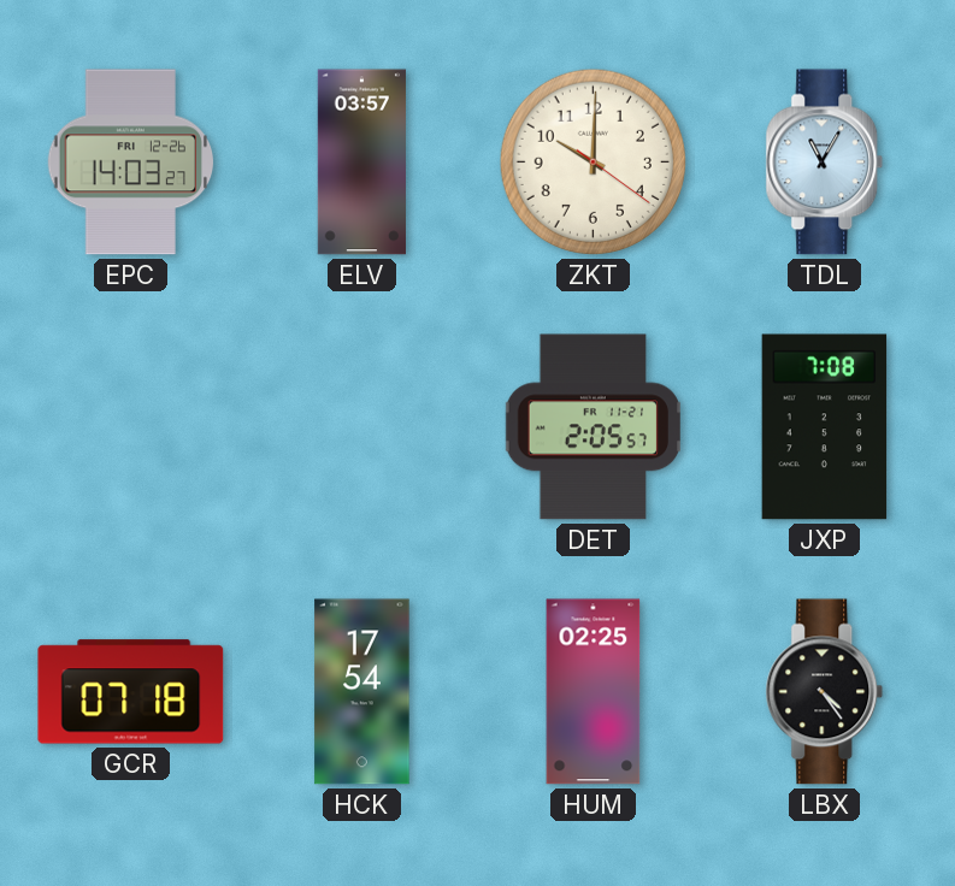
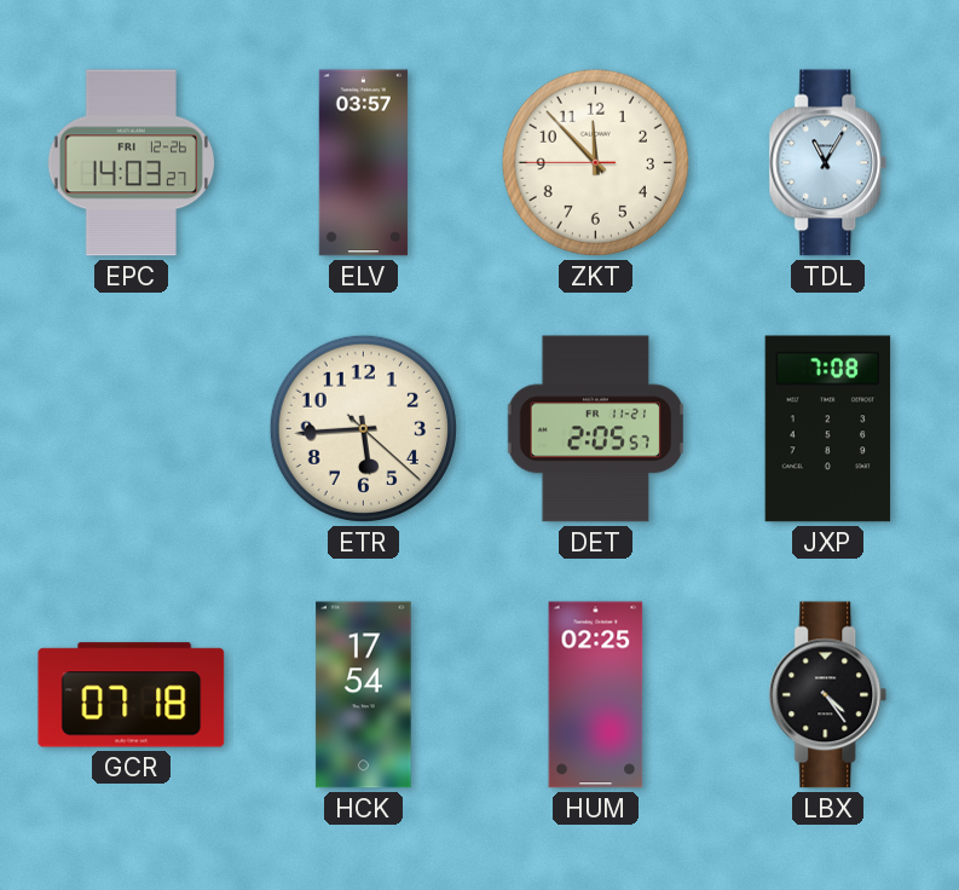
ZKT: 10:00 -> 11:52 (595, 162)
ETR: none -> 5:44 (363, 428)
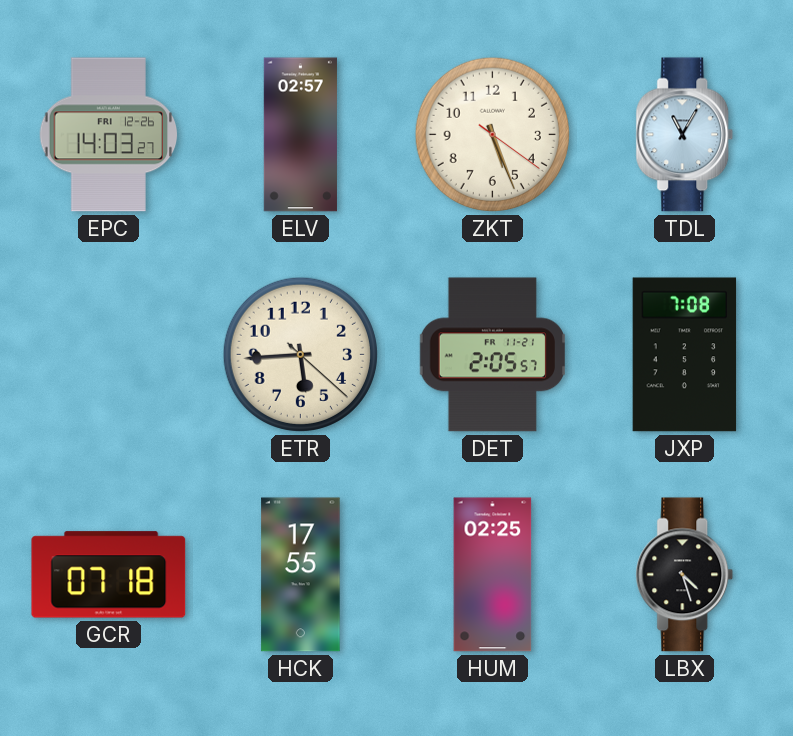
ELV: 03:57 -> 02:57 (300, 135)
ZKT: 11:52 -> 5:26 (492, 134)
HCK: 17:54 -> 17:55 (301, 575)
LBX: 4:24 -> 4:27 (685, 575)
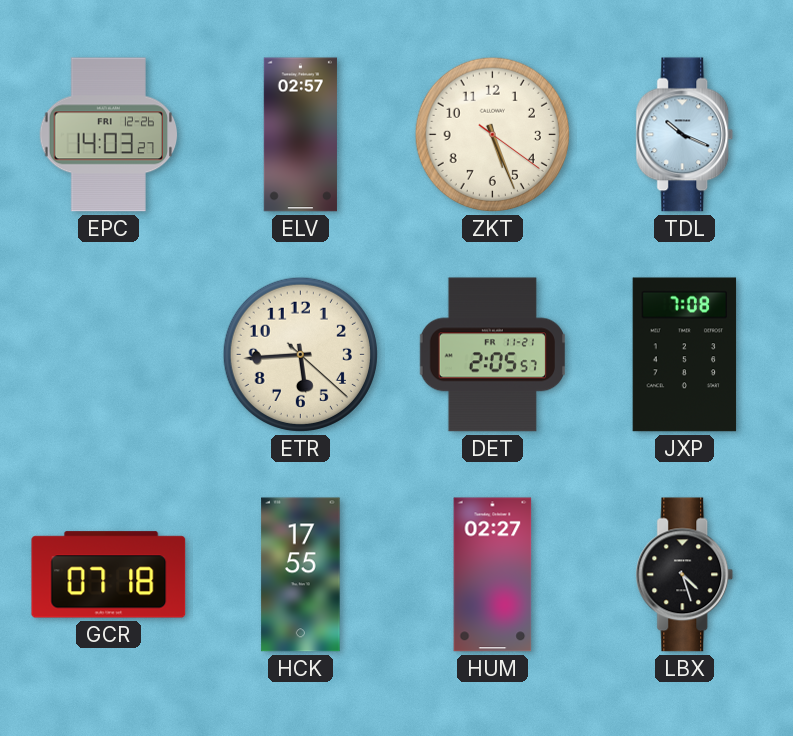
TDL: 11:05 -> 10:19 (685, 135)
HUM: 02:25 -> 02:27 (493, 575)
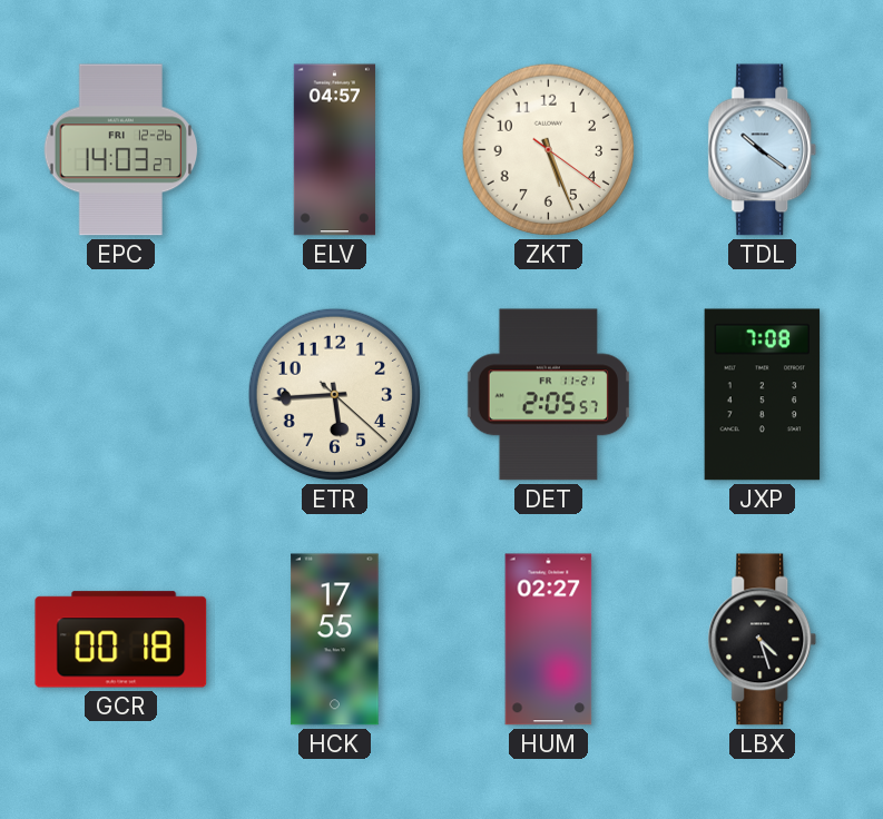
ELV: 02:57 -> 04:57 (334, 150)
TDL: 10:19 -> 10:21 (763, 150)
GCR: 07:18 -> 00:18 (121, 640)
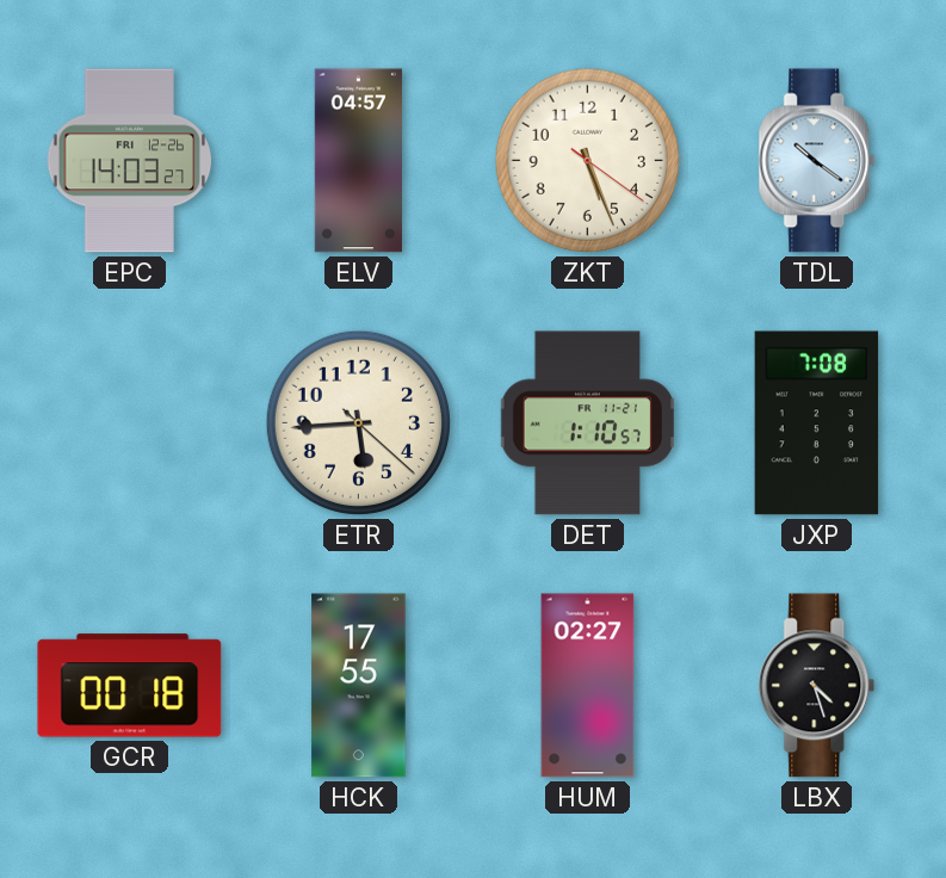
DET: 2:05 -> 1:10 (587, 423)
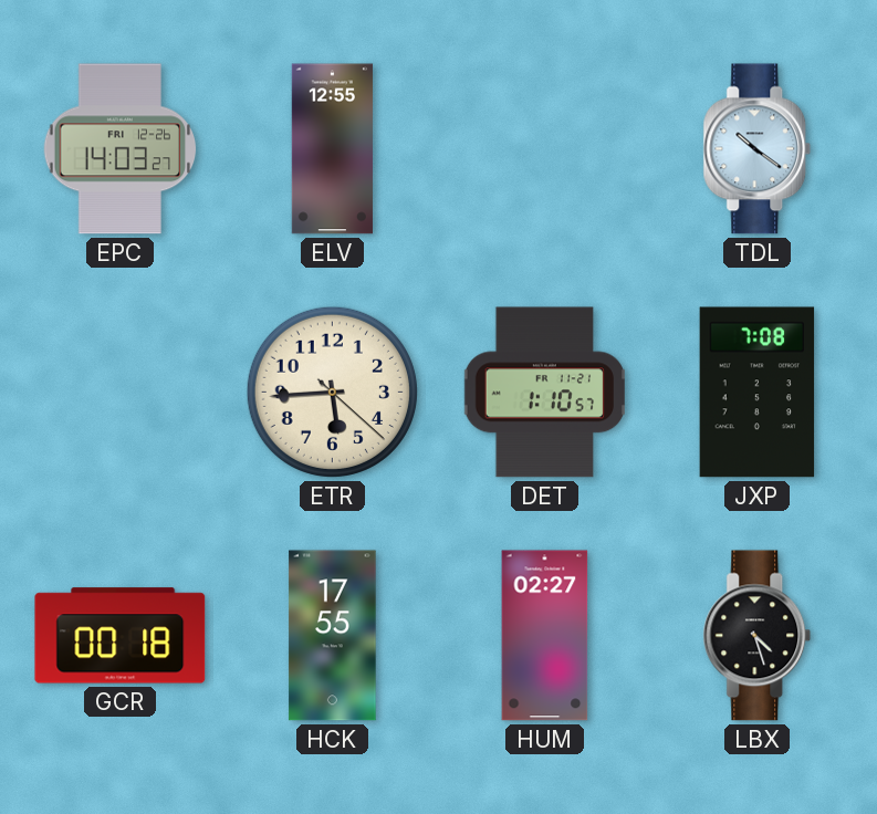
ELV: 04:57 -> 12:55 (332, 149)
ZKT: 5:26 -> none (587, 160)
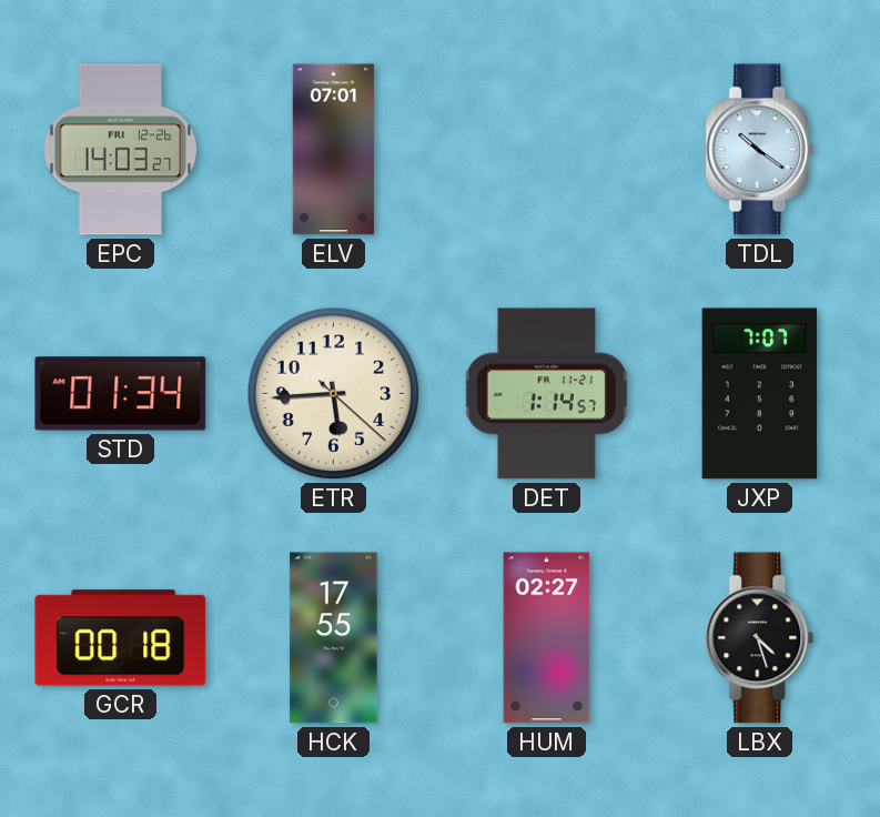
ELV: 12:55 -> 07:01 (333, 150)
STD: none -> 01:34 (121, 394)
DET: 1:10 -> 1:14 (546, 394)
JXP: 7:08 -> 7:07 (760, 394)
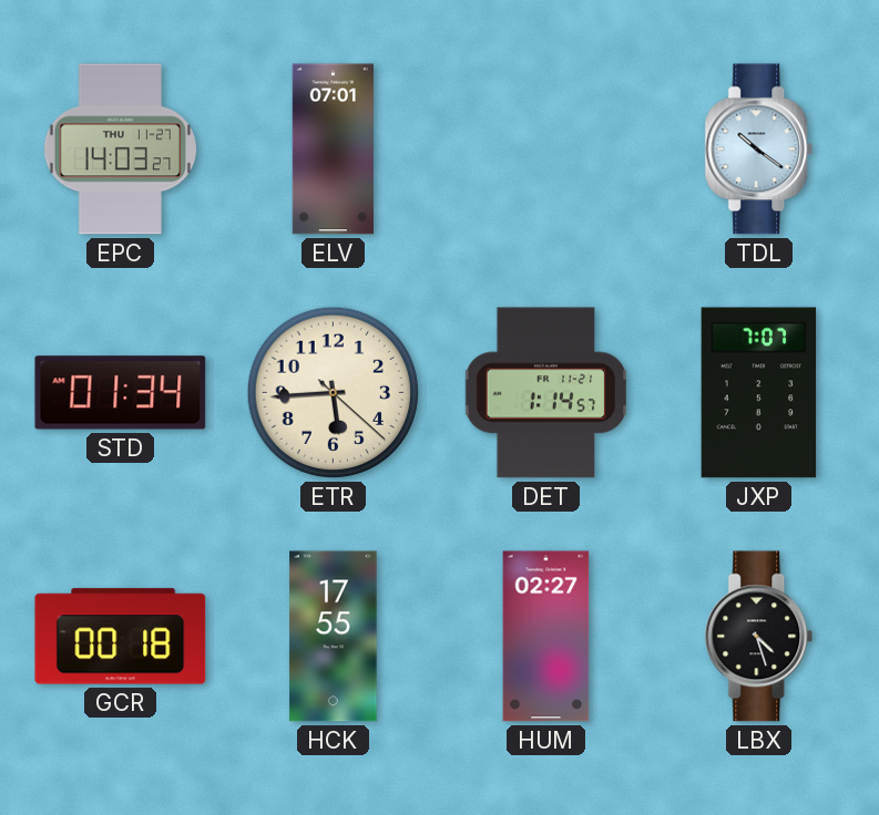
EPC date: FRI 12-26 -> THU 11-27 (121, 149)
